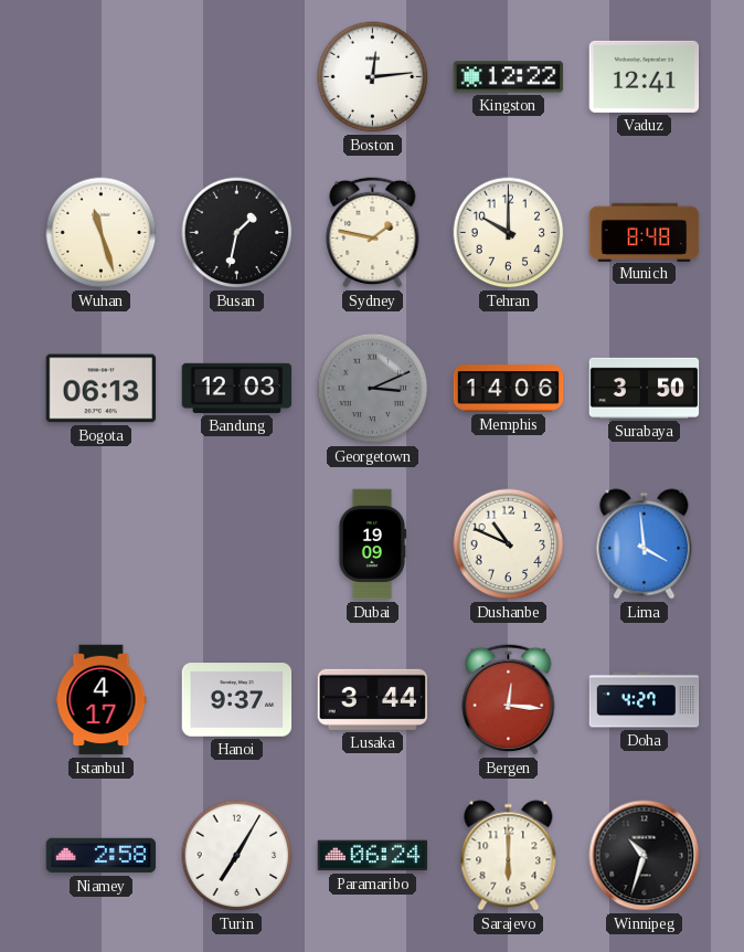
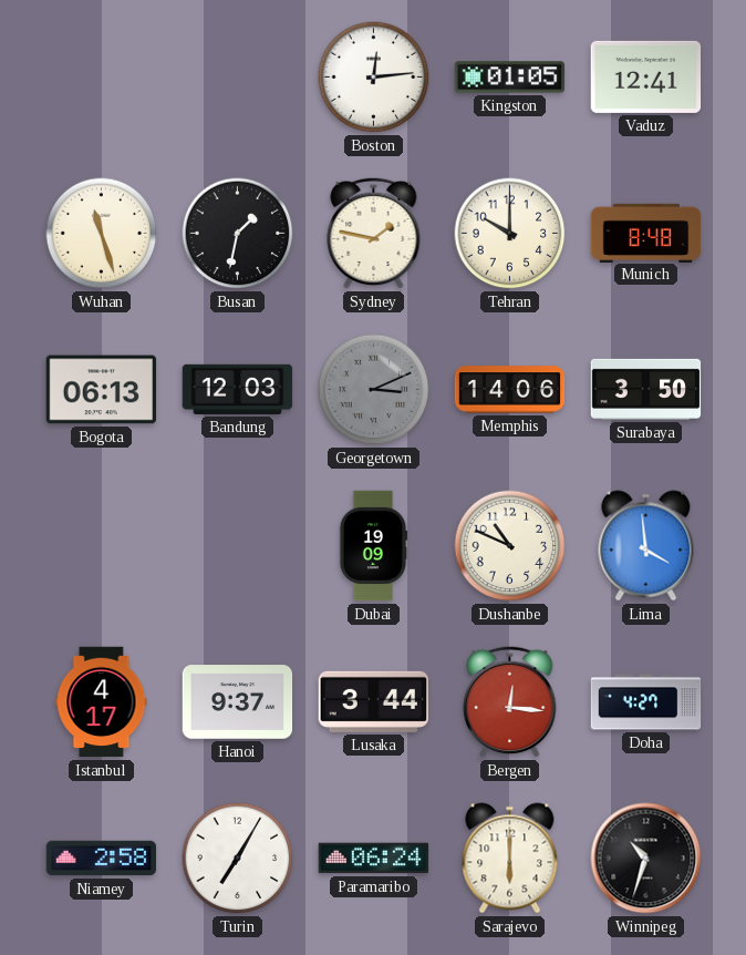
Kingston: 12:22 -> 01:05 (510, 78)
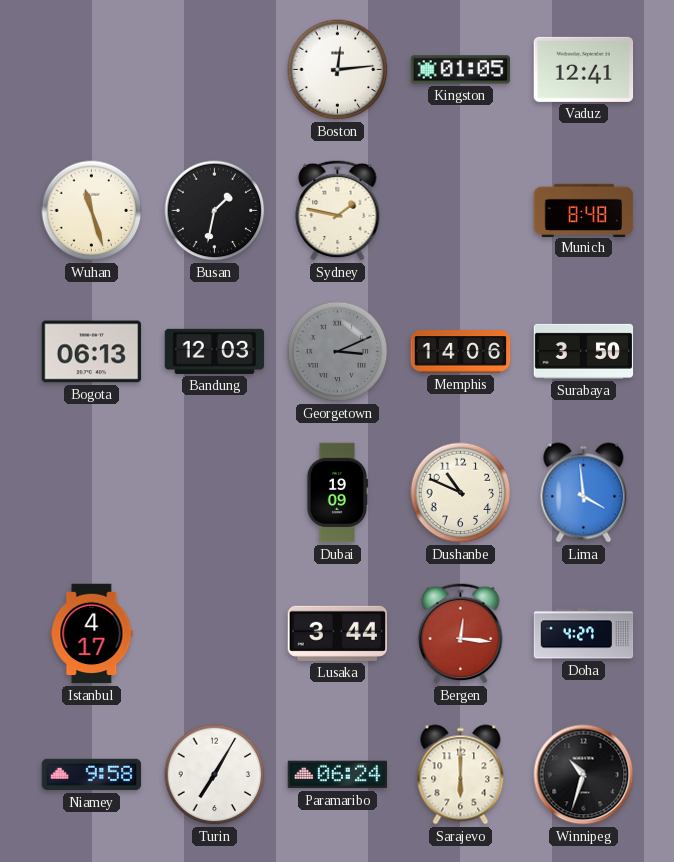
Tehran: 10:00 -> none (510, 234)
Hanoi: 9:37 -> none (238, 702)
Niamey: 2:58 -> 9:58 (92, 775)
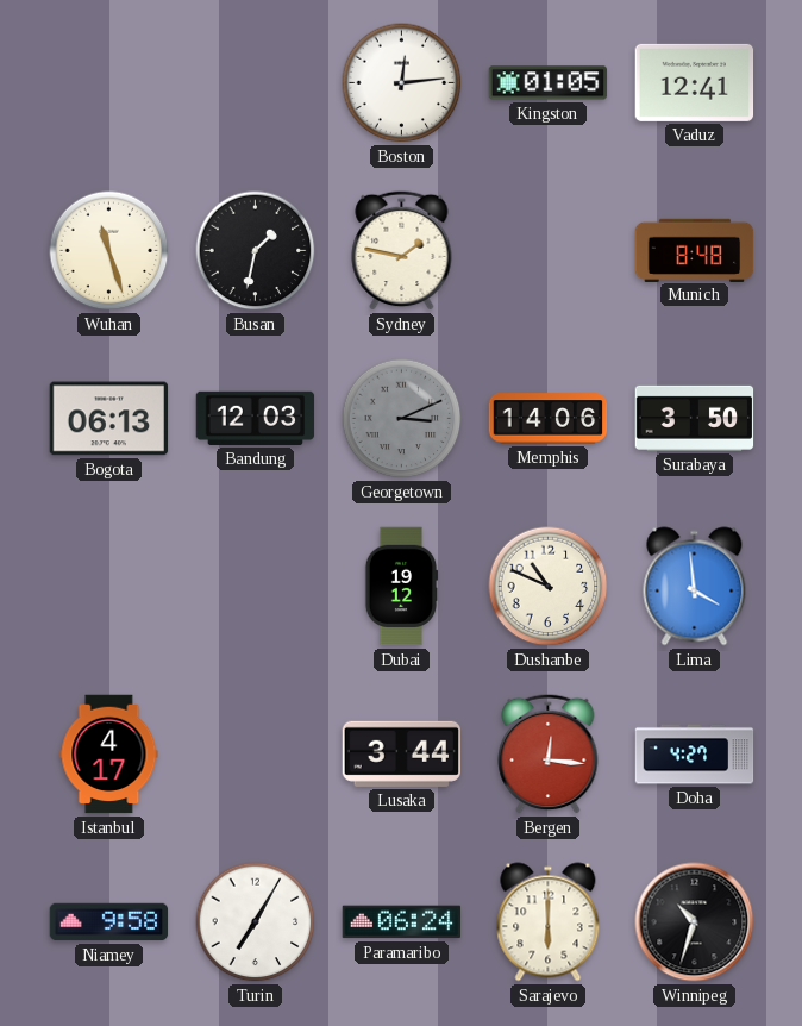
Dubai: 19:09 -> 19:12 (401, 587)
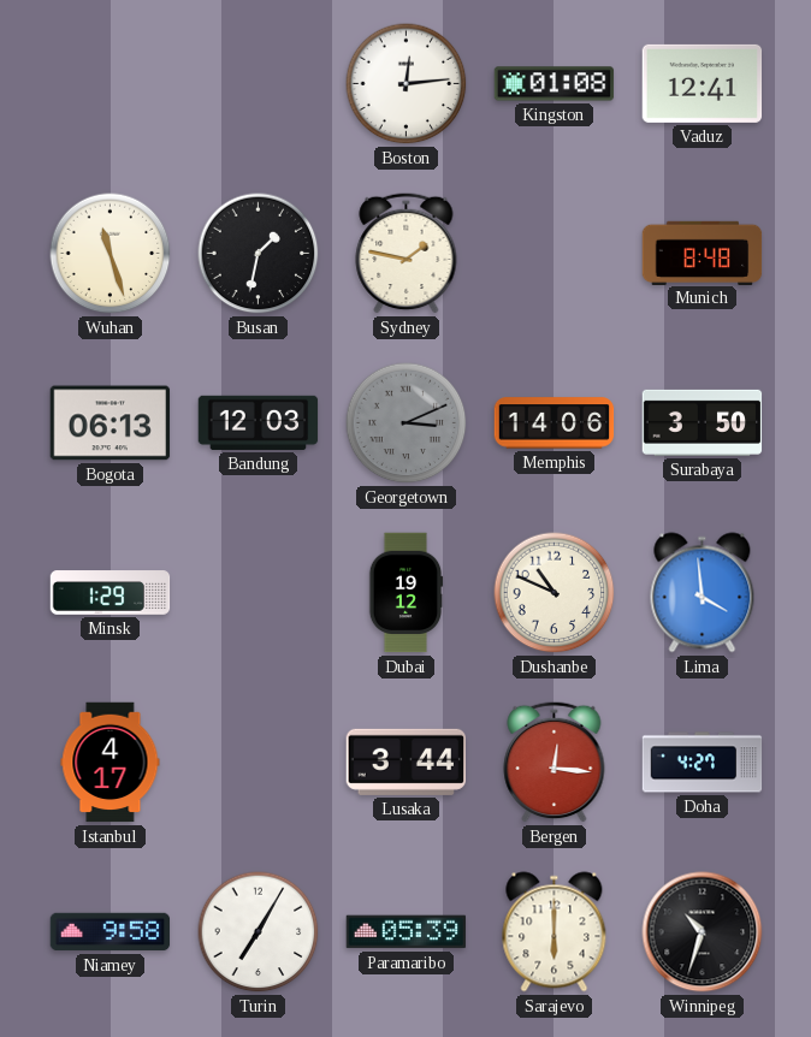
Kingston: 01:05 -> 01:08 (555, 84)
Minsk: none -> 1:29 (111, 593)
Paramaribo: 06:24 -> 05:39 (407, 932)
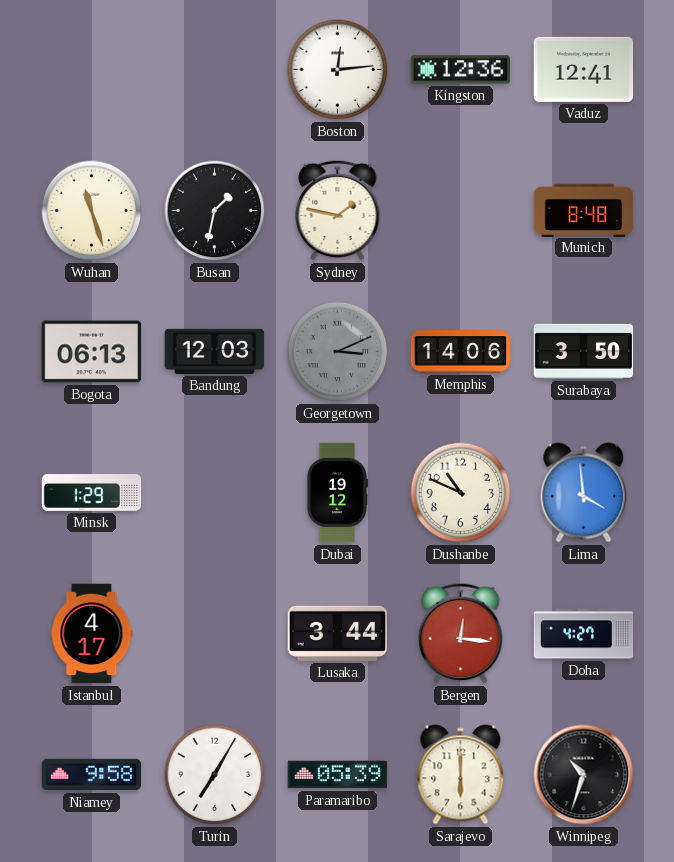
Kingston: 01:08 -> 12:36 (461, 70)
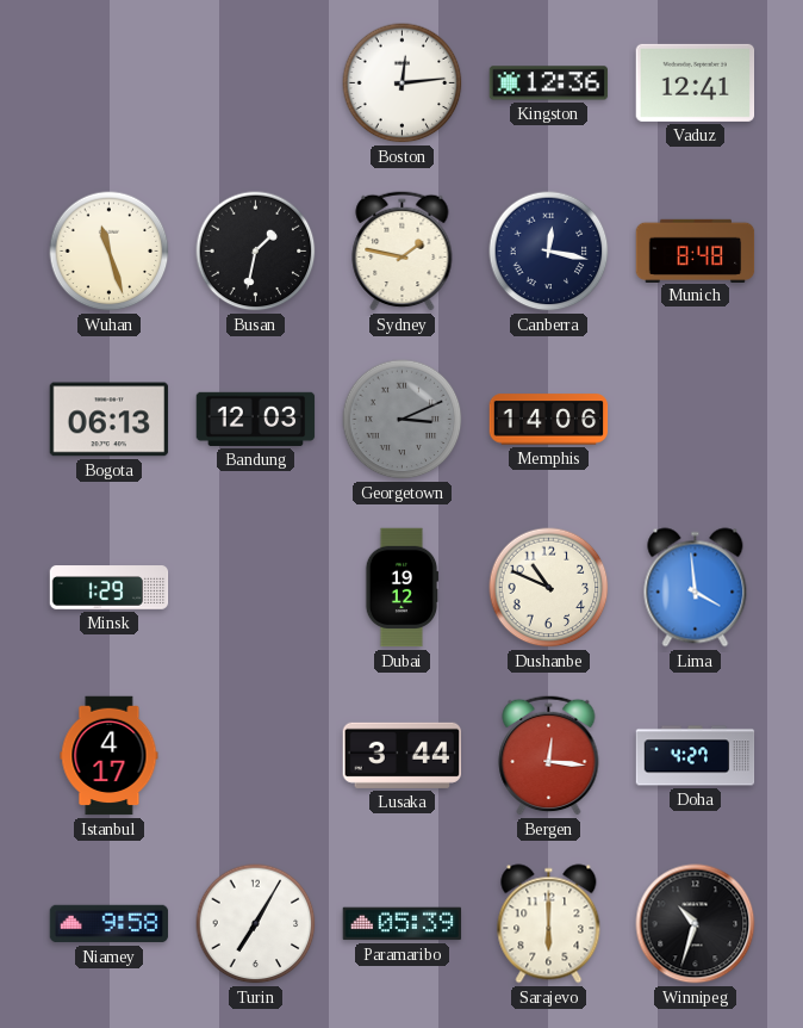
Canberra: none -> 12:17 (549, 252)
Surabaya: 3:50 -> none (584, 351)
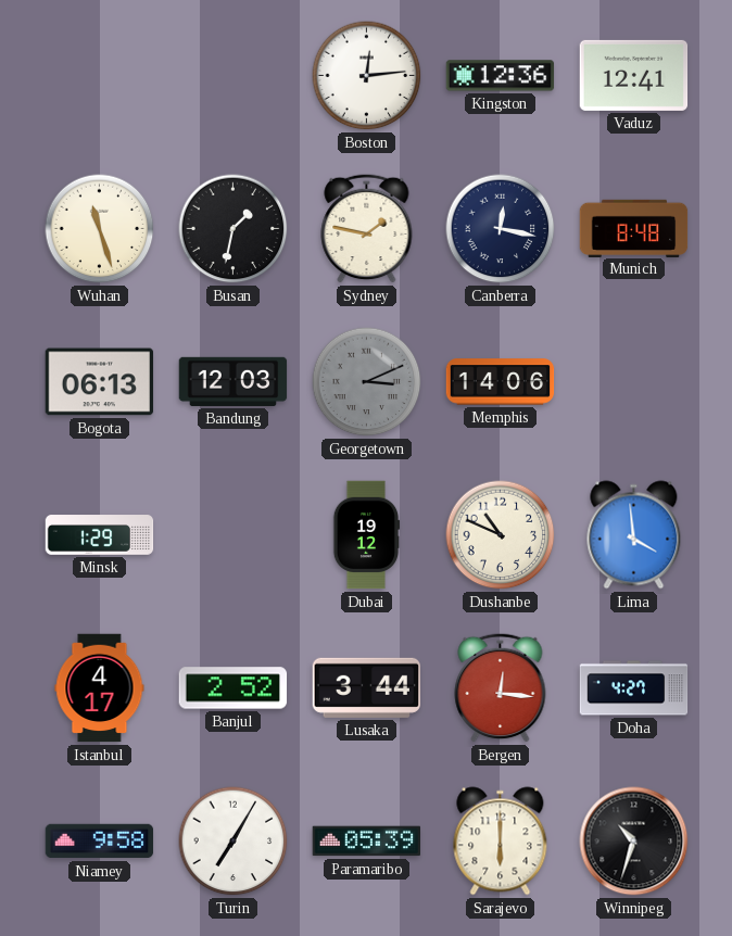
Banjul: none -> 2:52 (234, 688)
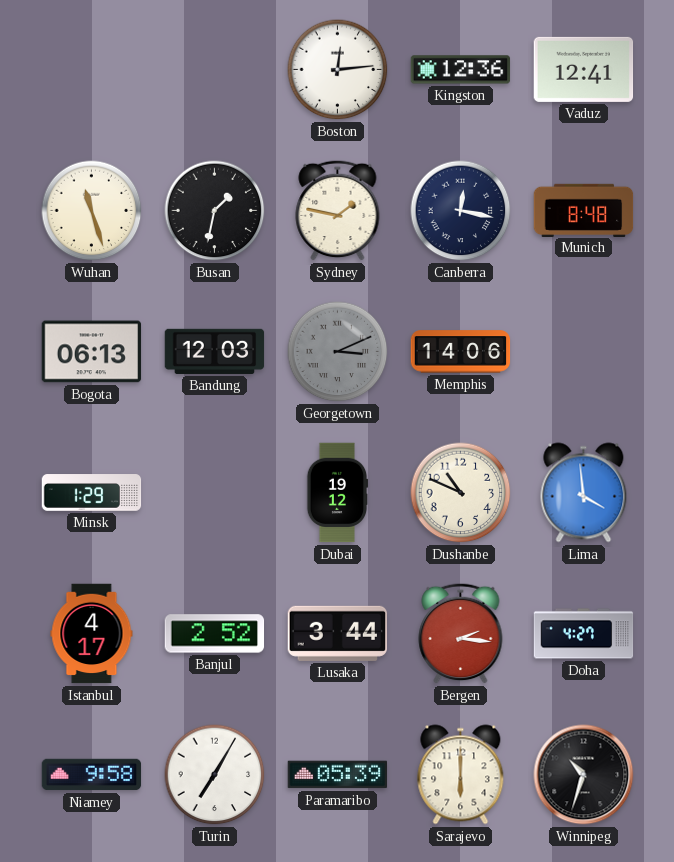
Bergen: 12:16 -> 2:16 (461, 633)
